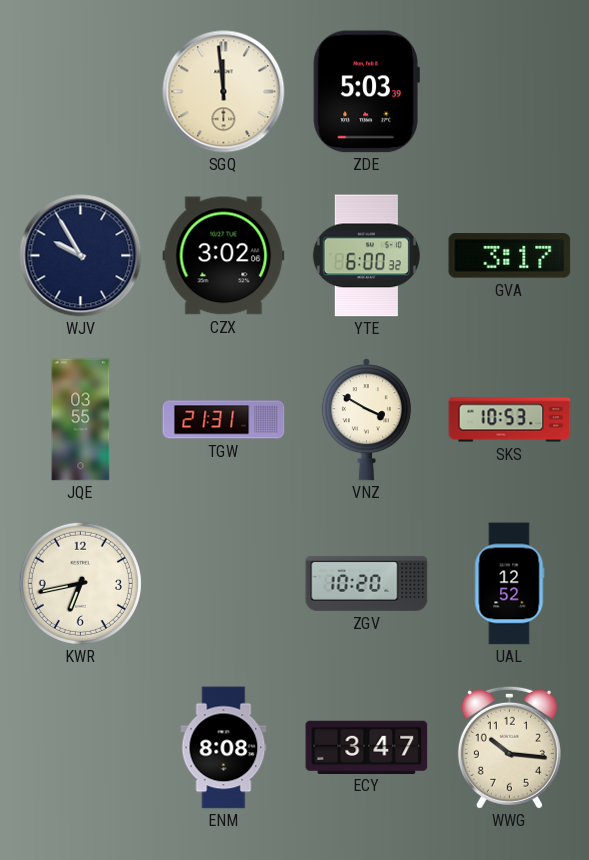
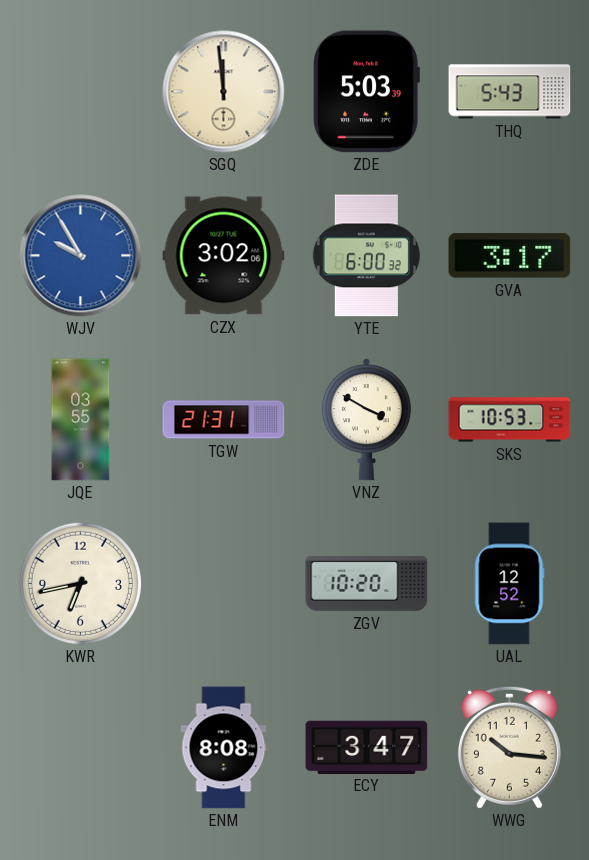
THQ: none -> 5:43 (510, 92)
WJV dial: navy -> blue (81, 256)
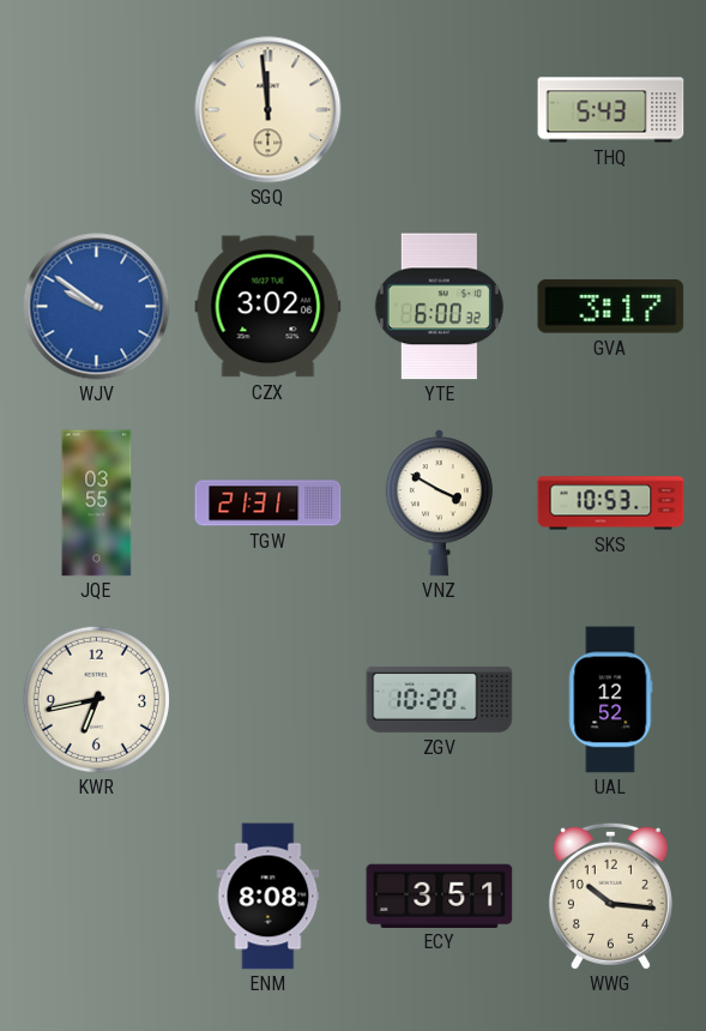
ZDE: 5:03 -> none (366, 92)
WJV: 9:55 -> 9:51 (97, 307)
ECY: 3:47 -> 3:51 (440, 896)
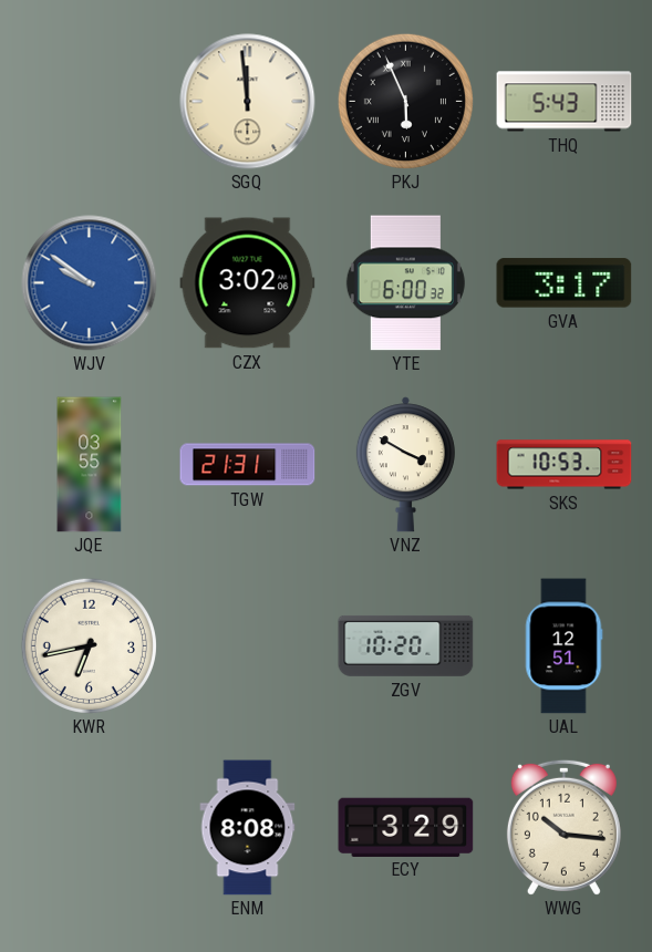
PKJ: none -> 5:56 (405, 101)
UAL: 12:52 -> 12:51 (565, 646)
ECY: 3:51 -> 3:29 (406, 827)
